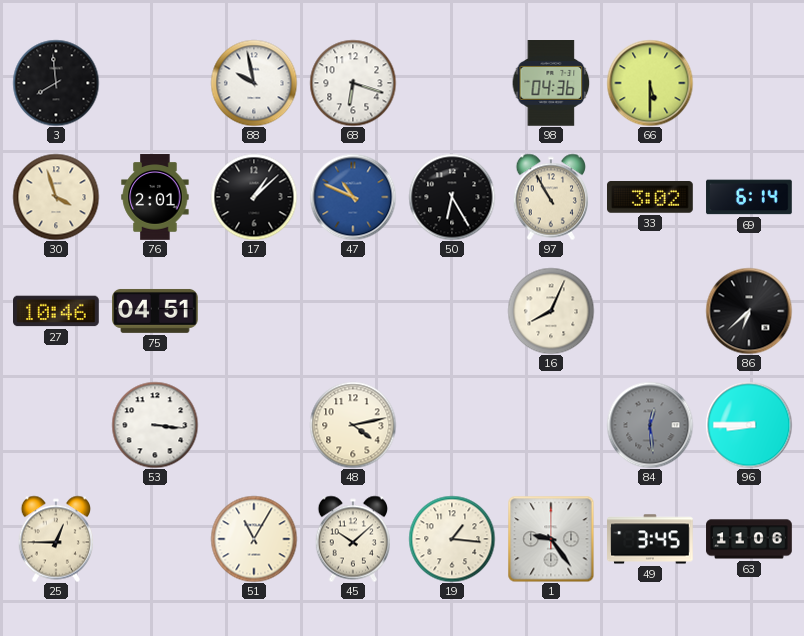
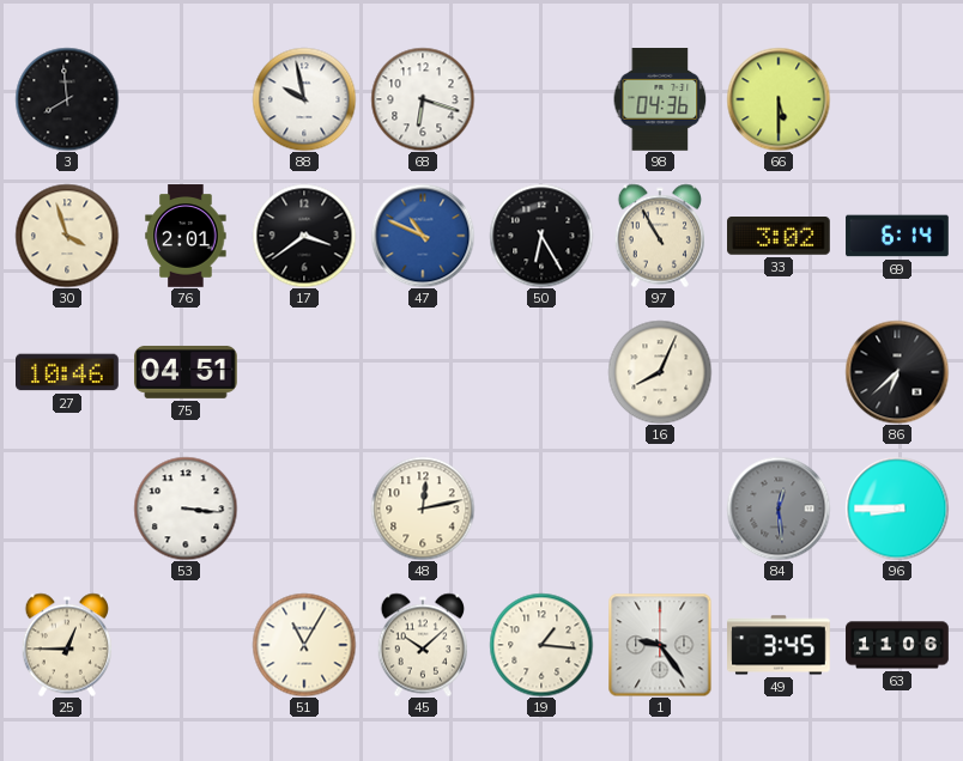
17: 1:08 -> 3:39 (304, 236)
48: 4:13 -> 12:13 (423, 509)
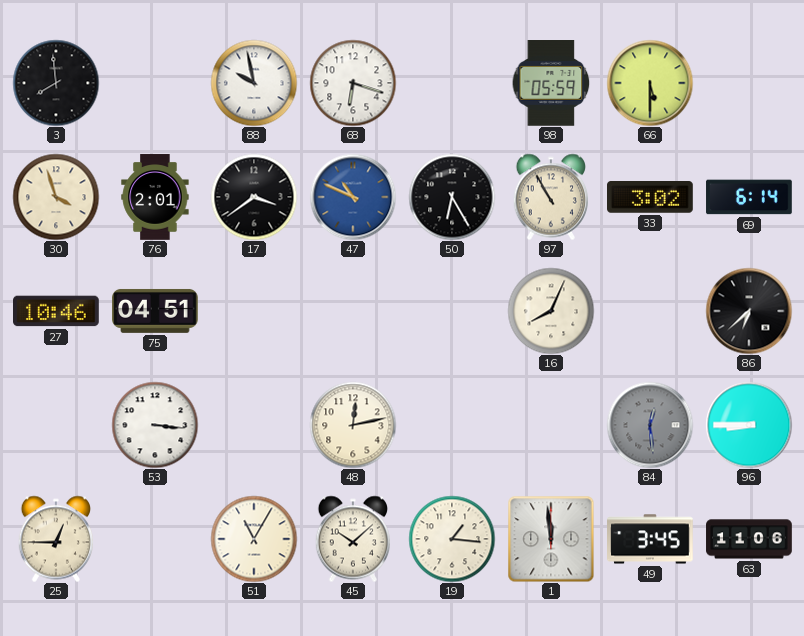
98: 04:36 -> 05:59 (551, 84)
1: 9:24 -> 11:59 (551, 539)
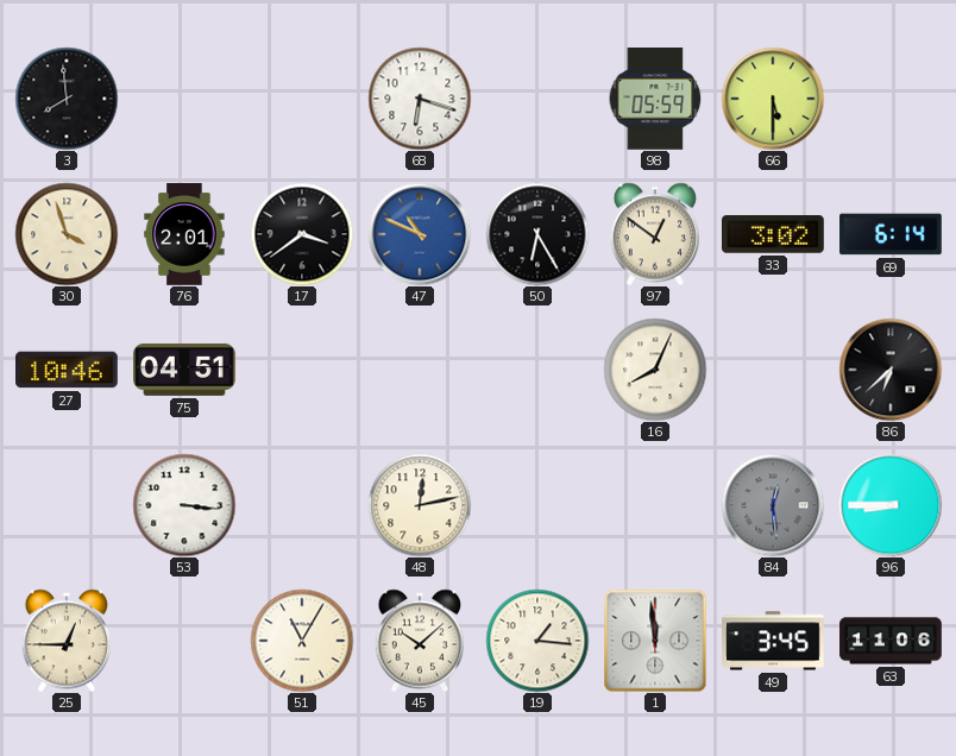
88: 9:58 -> none (254, 83)
97: 10:55 -> 12:51 (654, 234)
